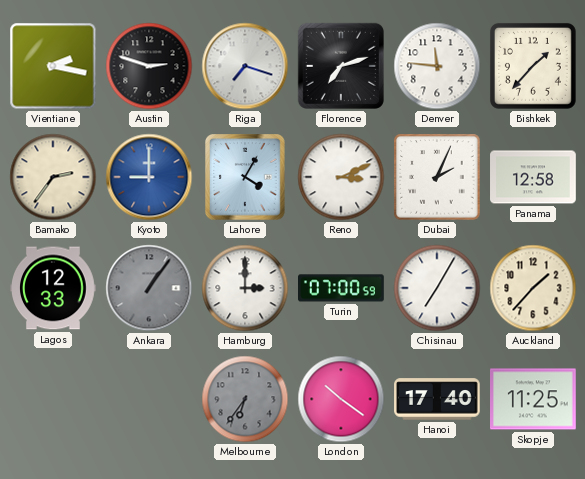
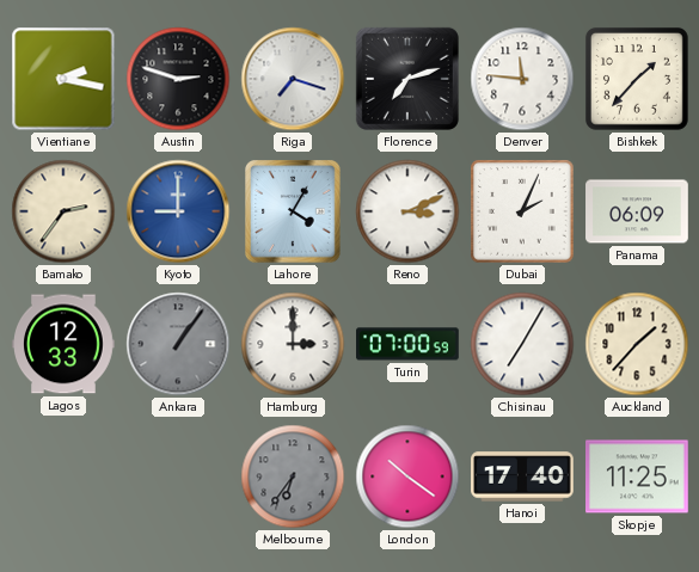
Panama: 12:58 -> 06:09 (637, 211)
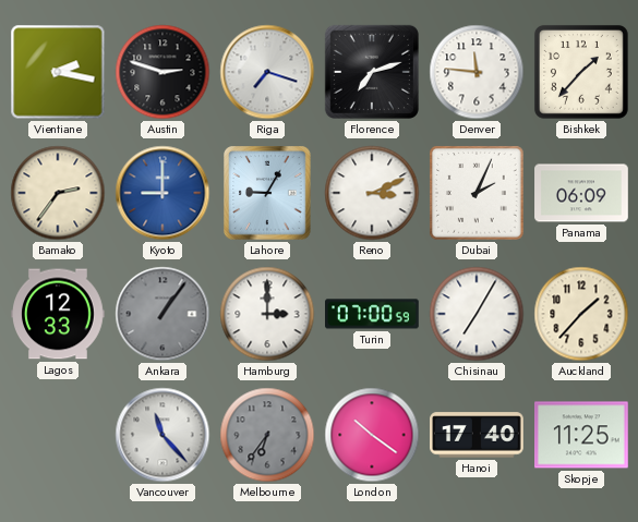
Lahore: 4:05 -> 9:05 (267, 193)
Vancouver: none -> 11:23 (162, 435)
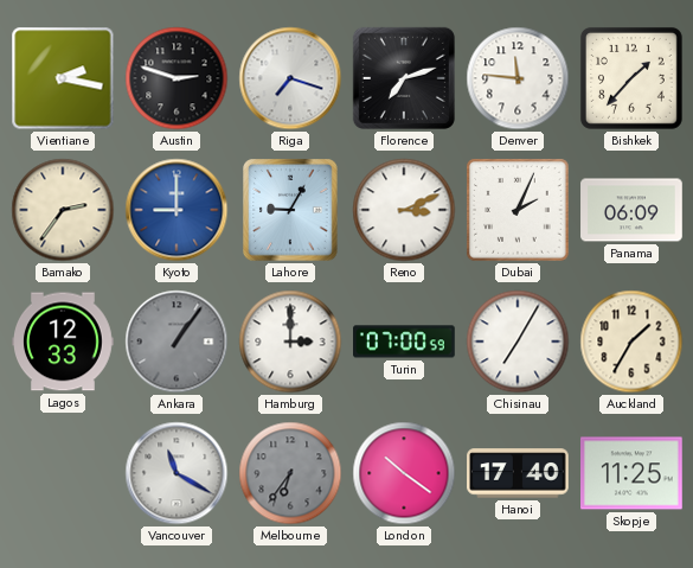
Auckland: 1:37 -> 1:35 (631, 342)
Vancouver: 11:23 -> 11:20 (177, 473)
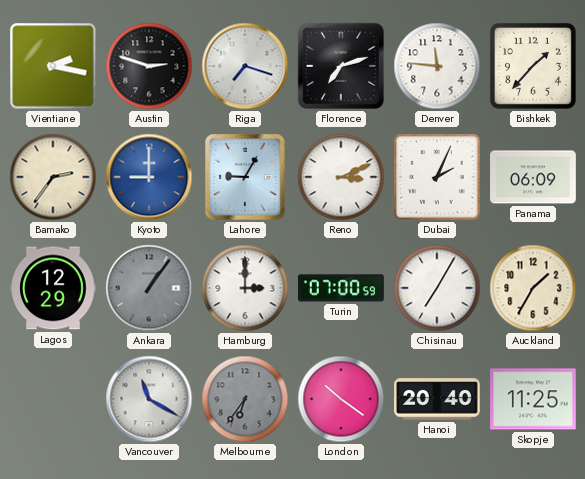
Lagos: 12:33 -> 12:29 (53, 288)
Hanoi: 17:40 -> 20:40 (437, 399)
